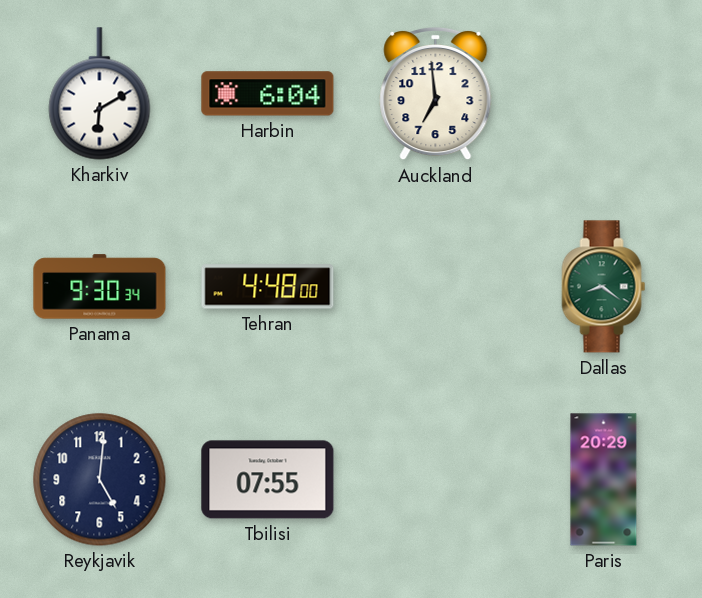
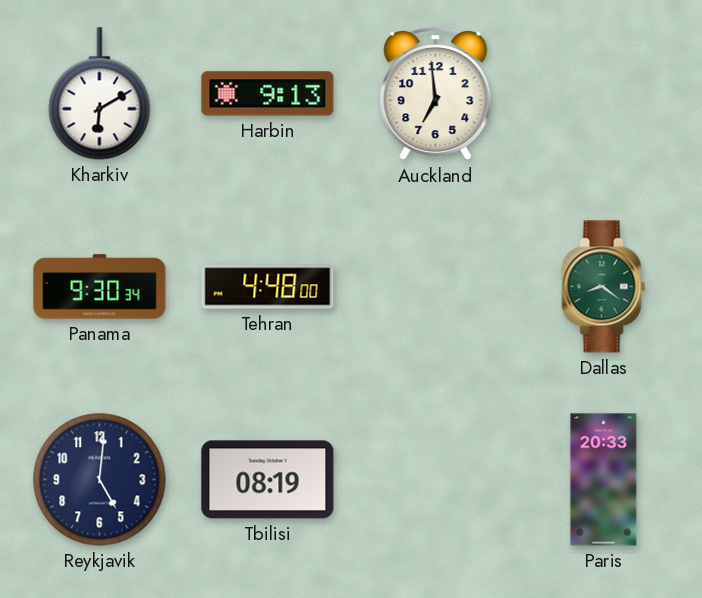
Harbin: 6:04 -> 9:13 (268, 94)
Tbilisi: 07:55 -> 08:19 (268, 480)
Paris: 20:29 -> 20:33 (604, 480)
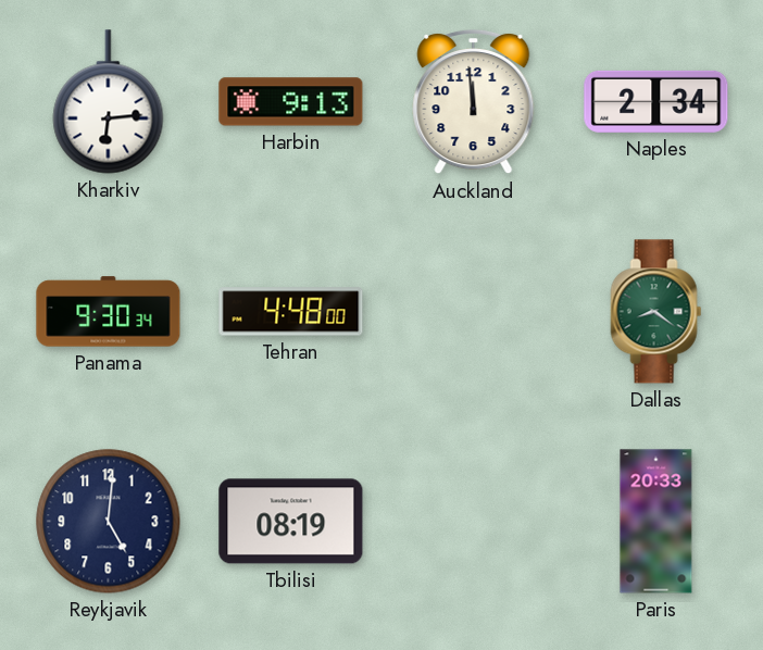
Kharkiv: 6:10 -> 6:14 (109, 102)
Auckland: 6:59 -> 11:59 (474, 102)
Naples: none -> 2:34 (656, 101)
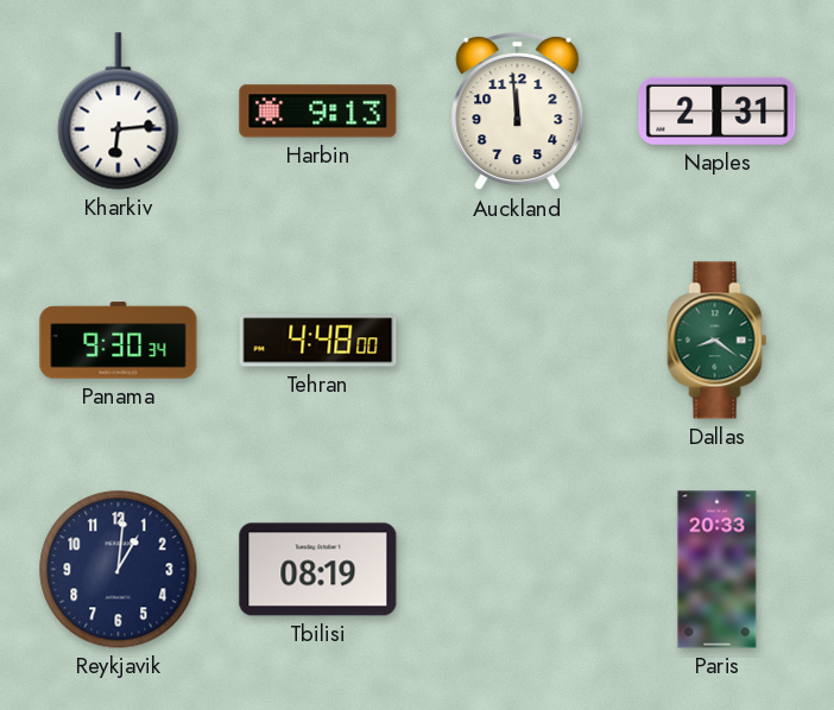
Naples: 2:34 -> 2:31 (718, 110)
Reykjavik: 5:01 -> 1:01 (119, 570)
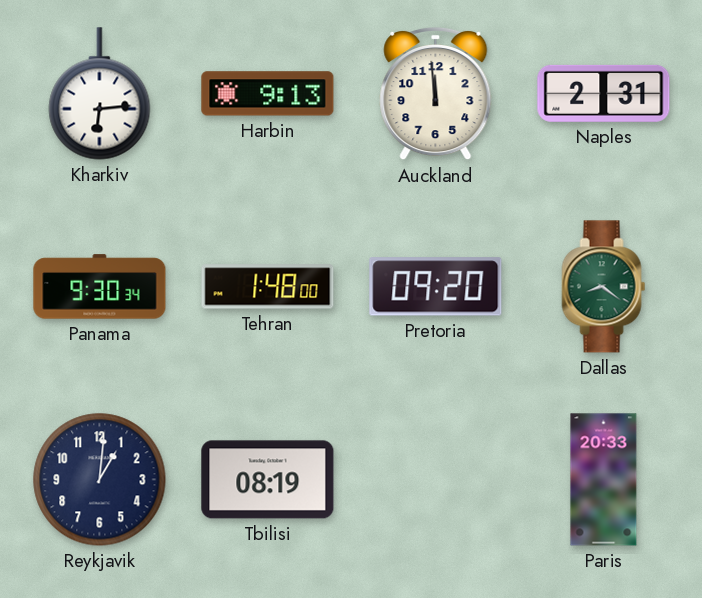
Tehran: 4:48 -> 1:48 (268, 287)
Pretoria: none -> 09:20 (436, 287)
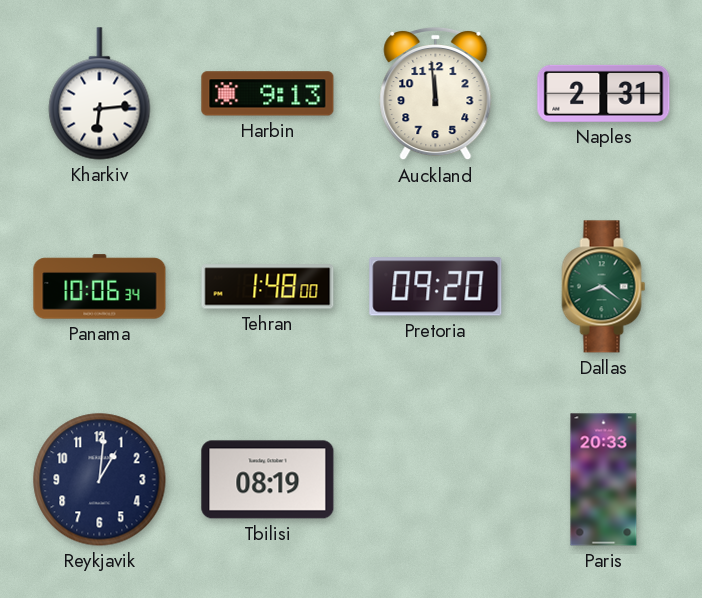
Panama: 9:30 -> 10:06 (100, 287)
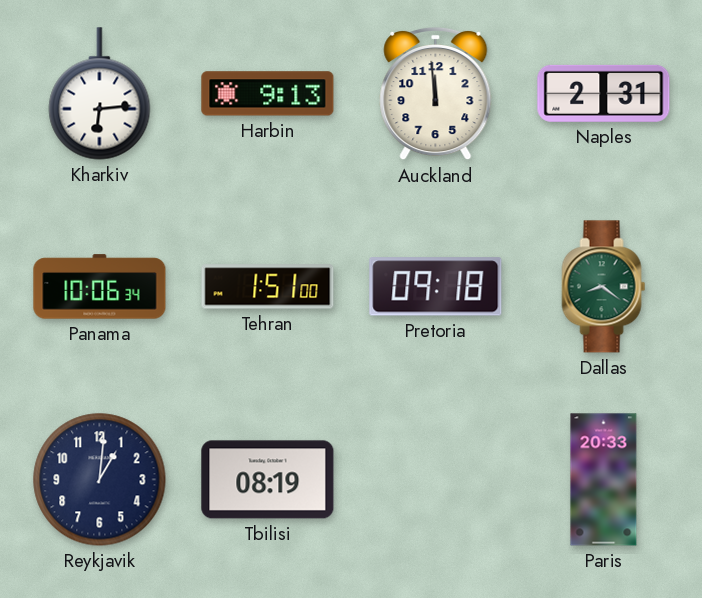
Tehran: 1:48 -> 1:51 (268, 287)
Pretoria: 09:20 -> 09:18 (436, 287)
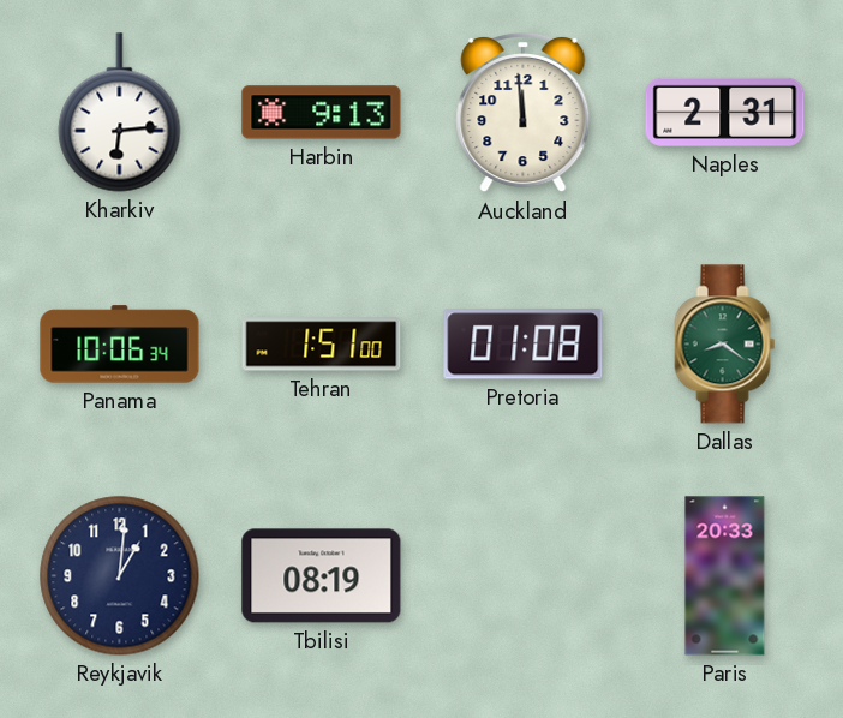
Pretoria: 09:18 -> 01:08 (524, 345)
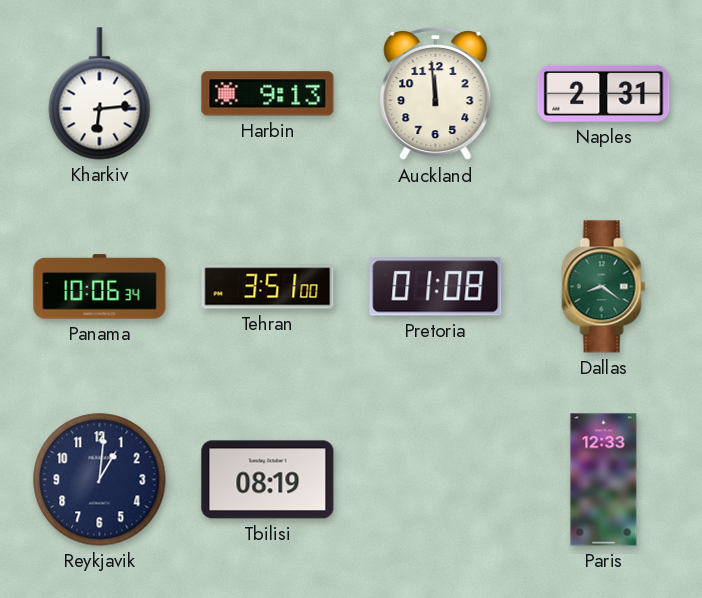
Tehran: 1:51 -> 3:51 (268, 287)
Paris: 20:33 -> 12:33 (604, 480)
